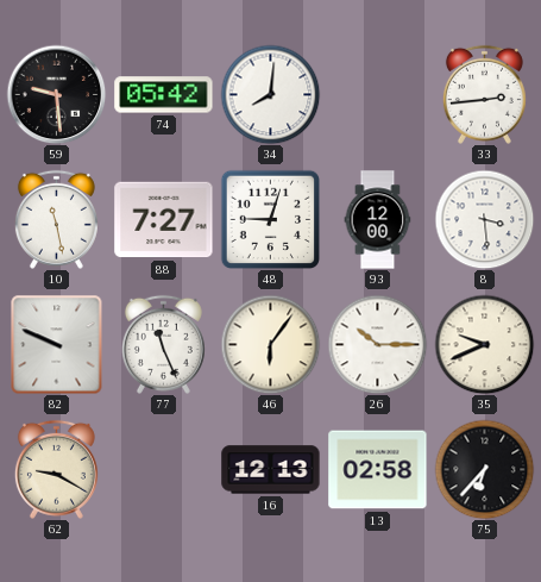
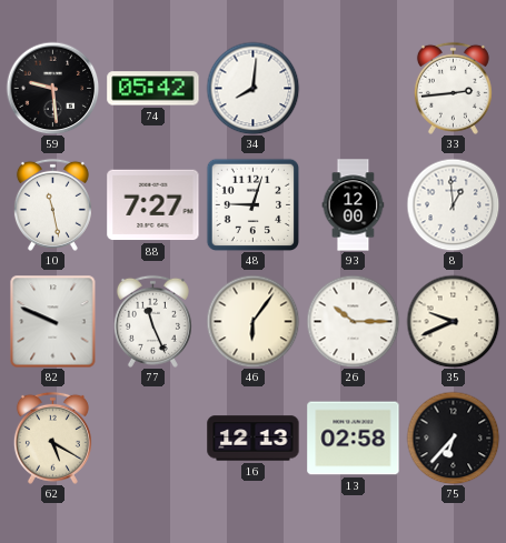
8: 3:29 -> 12:59 (453, 204)
62: 9:20 -> 5:20 (52, 438)
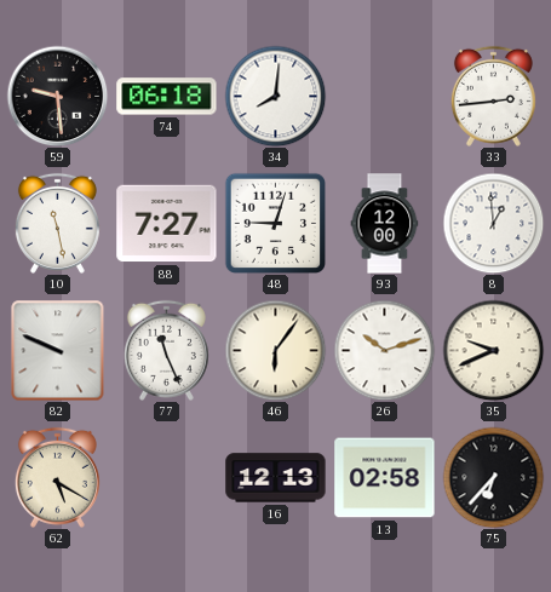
74: 05:42 -> 06:18 (167, 97)
26: 10:15 -> 10:12 (384, 350)
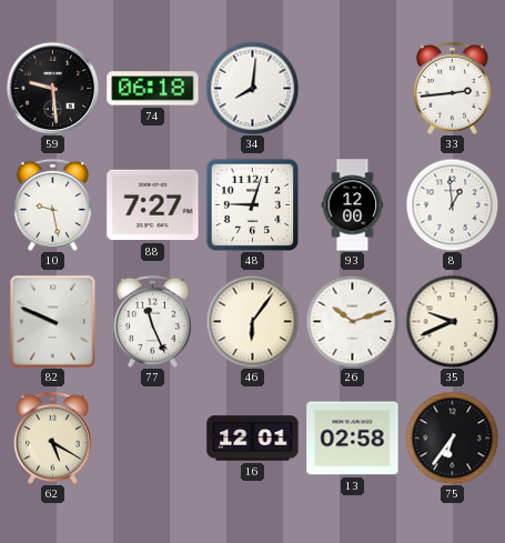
10: 11:28 -> 9:28 (52, 204)
16: 12:13 -> 12:01 (253, 439)
75: 6:37 -> 6:36 (452, 438)
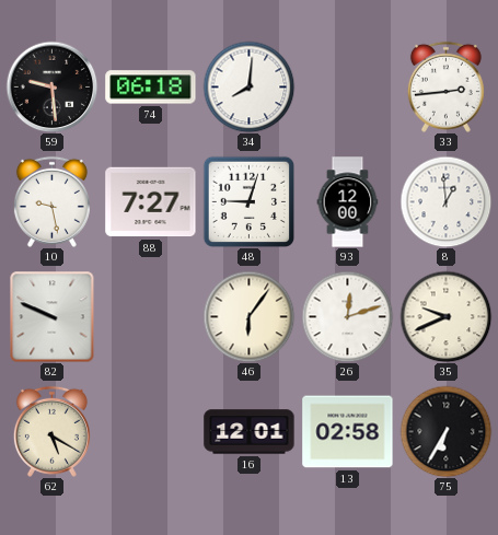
77: 11:26 -> none (152, 321)
26: 10:12 -> 12:12 (347, 316)
75: 6:36 -> 6:35 (445, 431)
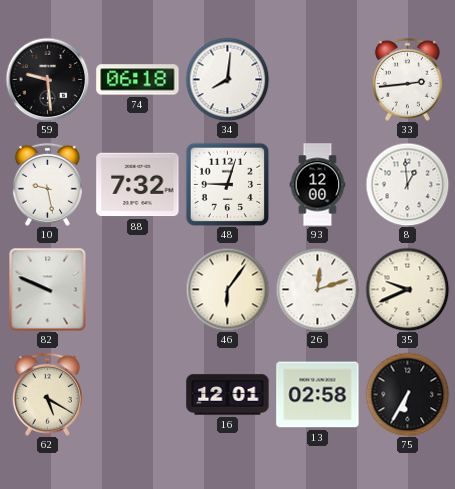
88: 7:27 -> 7:32 (138, 185)
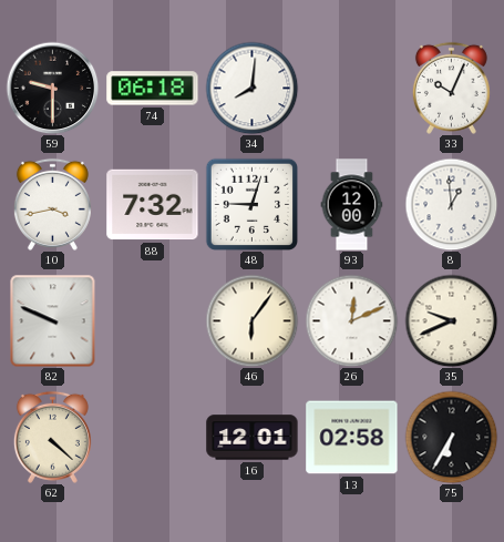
59: 9:29 -> 9:30 (52, 88)
33: 2:44 -> 10:04 (451, 88)
10: 9:28 -> 3:43 (52, 204)
26: 12:12 -> 12:11 (351, 320)
62: 5:20 -> 4:22 (52, 437)
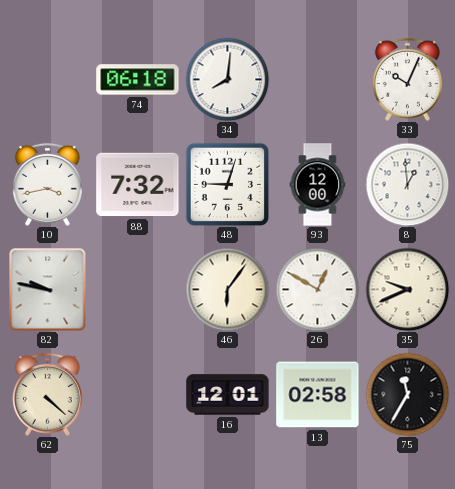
59: 9:30 -> none (52, 88)
82: 9:49 -> 9:47 (48, 289)
26: 12:11 -> 12:50 (317, 289)
75: 6:35 -> 11:35 (407, 394)
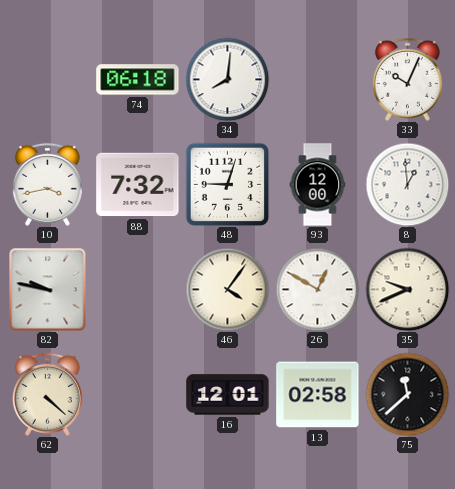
46: 6:06 -> 4:06 (227, 289)
75: 11:35 -> 11:38 (407, 394)
